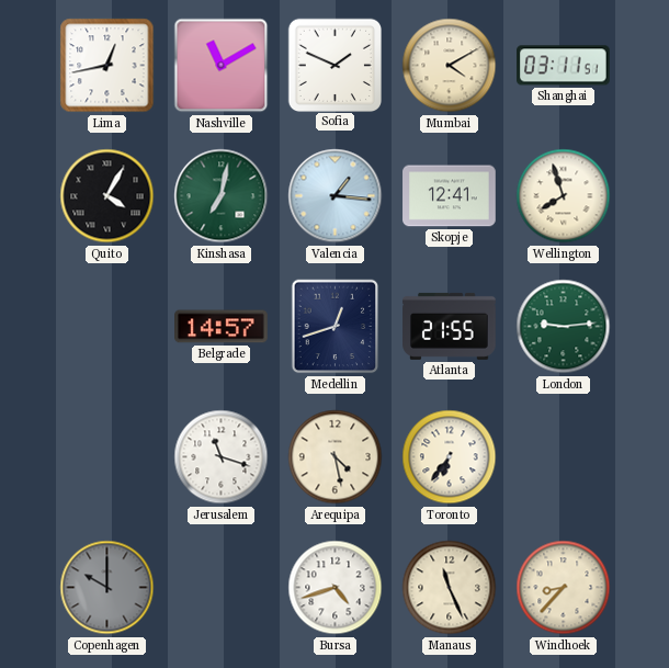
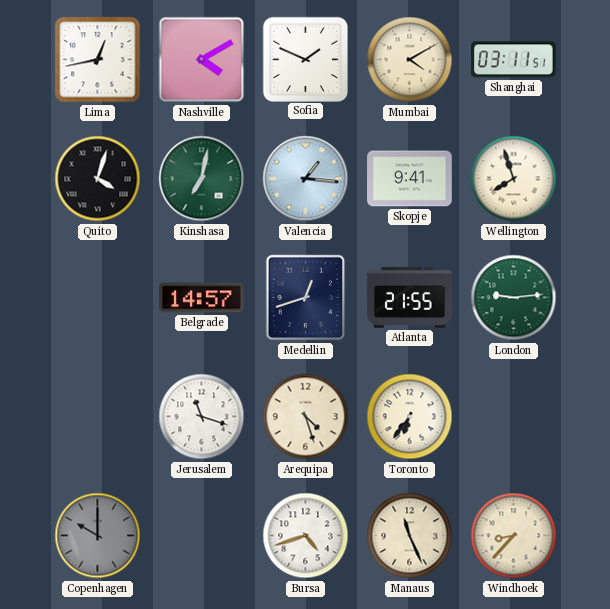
Nashville: 11:10 -> 4:10 (202, 60)
Quito: 4:05 -> 4:03 (98, 179)
Skopje: 12:41 -> 9:41 (410, 179)
Arequipa: 4:28 -> 4:27 (306, 417)
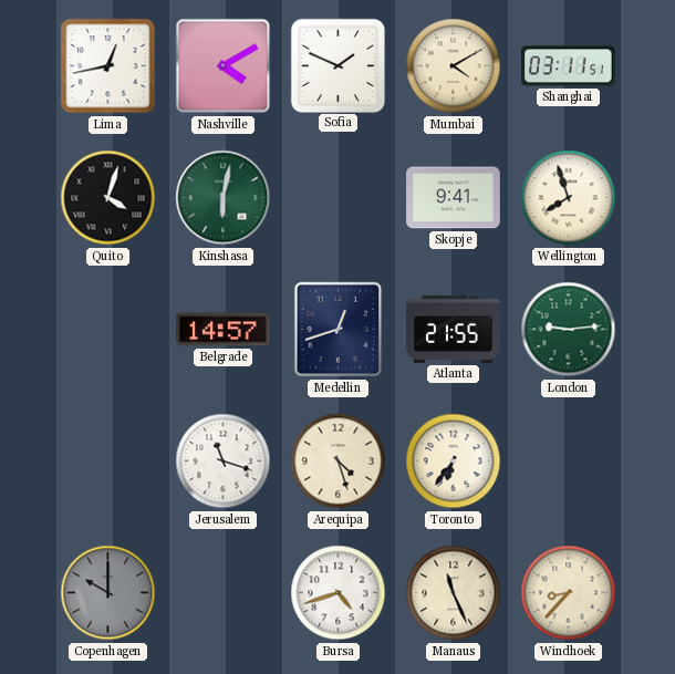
Kinshasa: 7:02 -> 6:02 (224, 198)
Valencia: 1:16 -> none (306, 179)
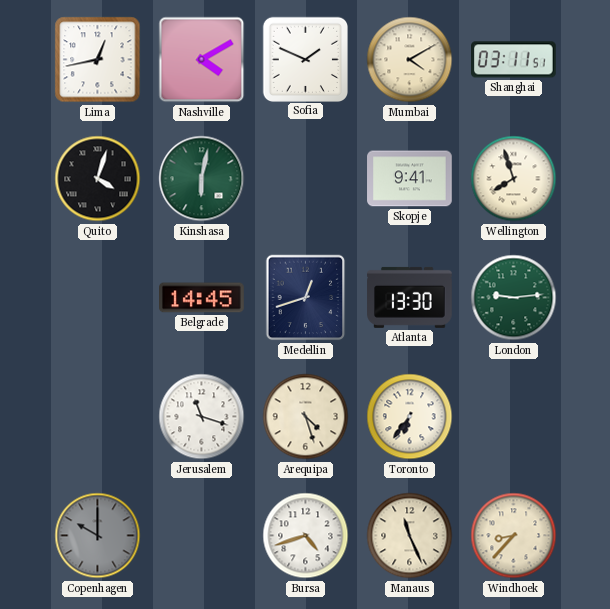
Belgrade: 14:57 -> 14:45 (202, 298)
Atlanta: 21:55 -> 13:30 (410, 297)
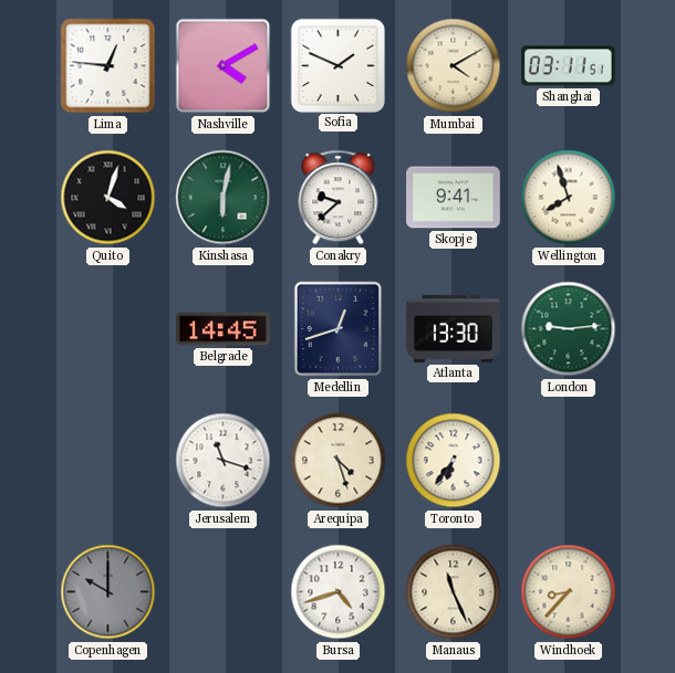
Lima: 12:43 -> 12:46 (108, 66)
Conakry: none -> 9:38 (339, 198)
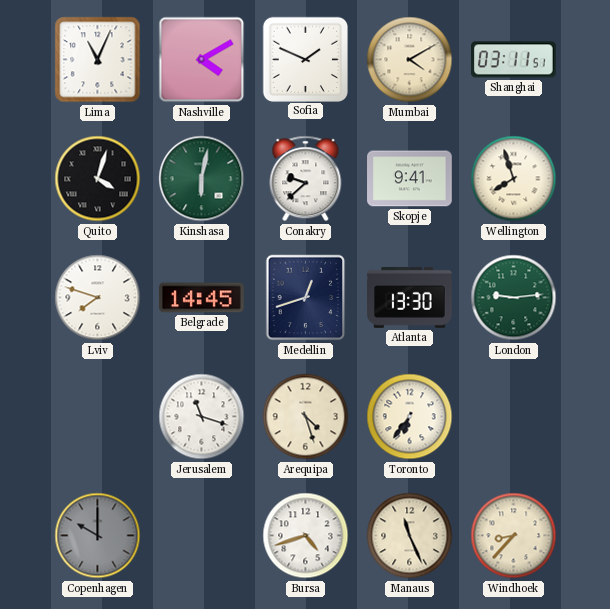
Lima: 12:46 -> 11:04 (98, 60)
Lviv: none -> 7:48 (98, 298)
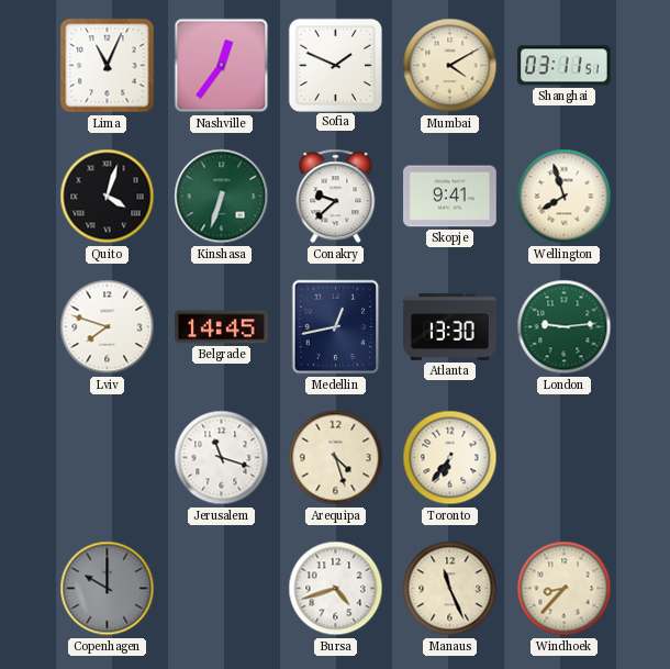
Nashville: 4:10 -> 12:36 (222, 66)
Kinshasa: 6:02 -> 6:33 (222, 197)
Medellin: 12:42 -> 12:43 (336, 327)
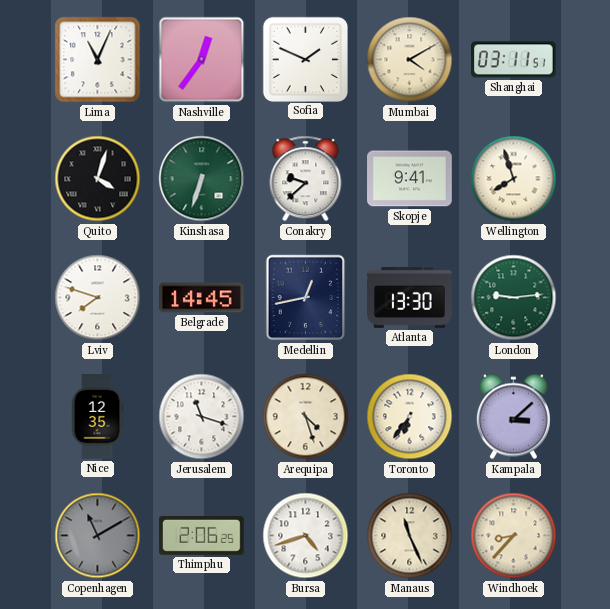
Nice: none -> 12:35 (97, 417)
Kampala: none -> 3:08 (513, 417)
Copenhagen: 10:00 -> 11:10 (98, 536)
Thimphu: none -> 2:06 (202, 535)
